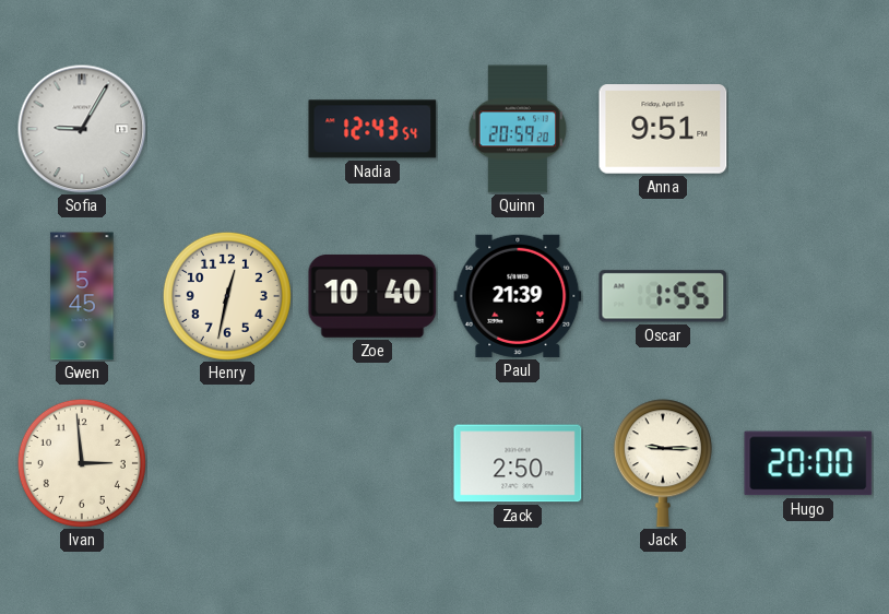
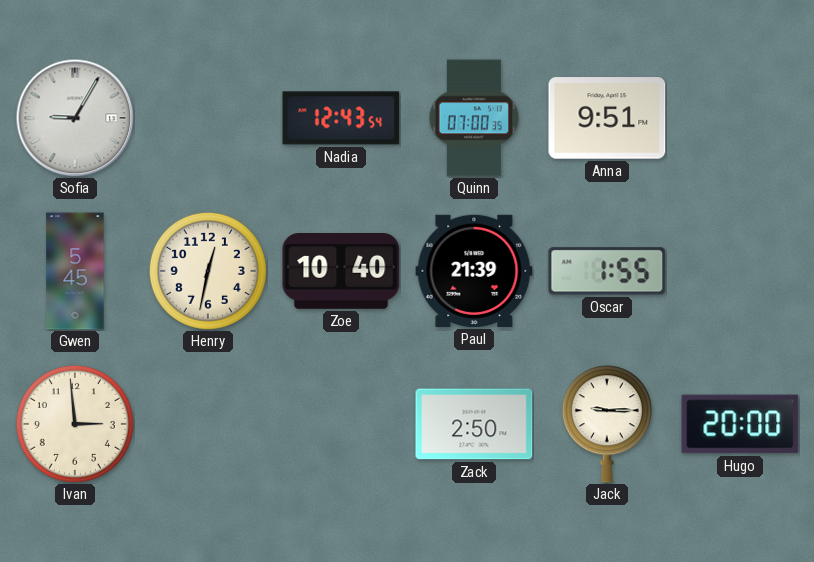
Quinn: 20:59 -> 07:00 (474, 118)
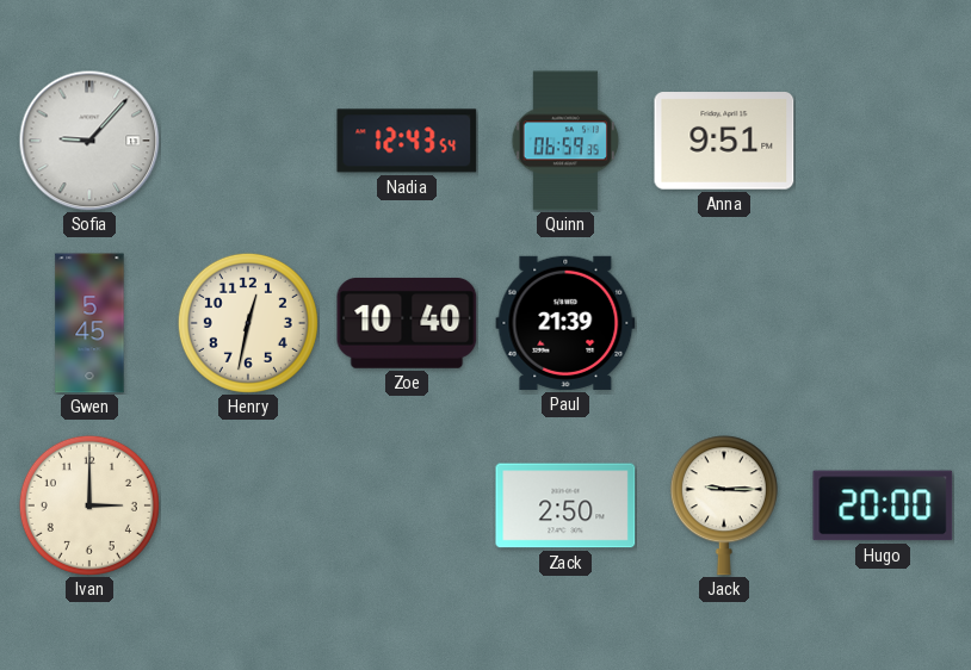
Sofia: 9:05 -> 9:07 (89, 141)
Quinn: 07:00 -> 06:59 (565, 141)
Oscar: 1:55 -> none (607, 271)
Ivan: 2:59 -> 3:00 (89, 505)
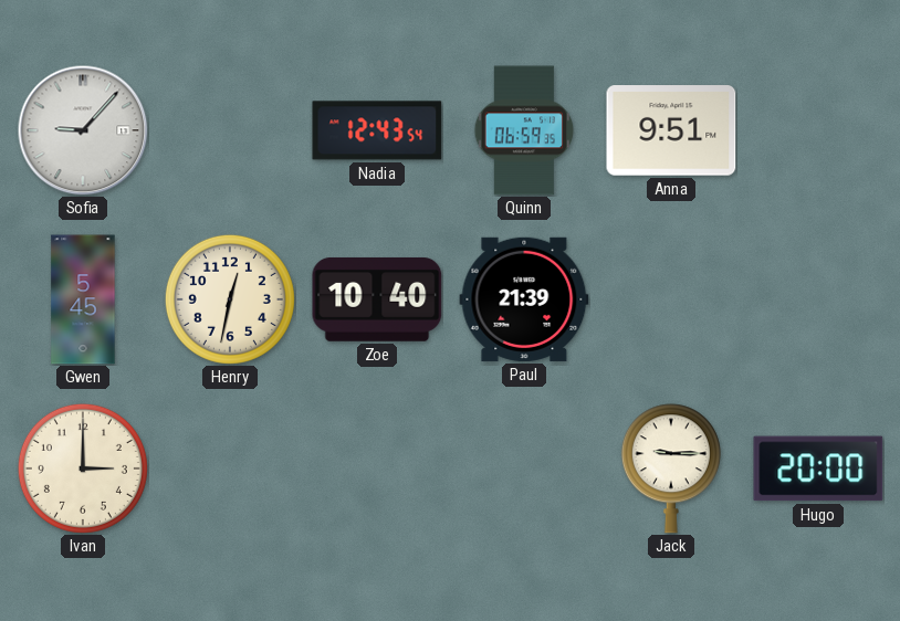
Zack: 2:50 -> none (565, 505)
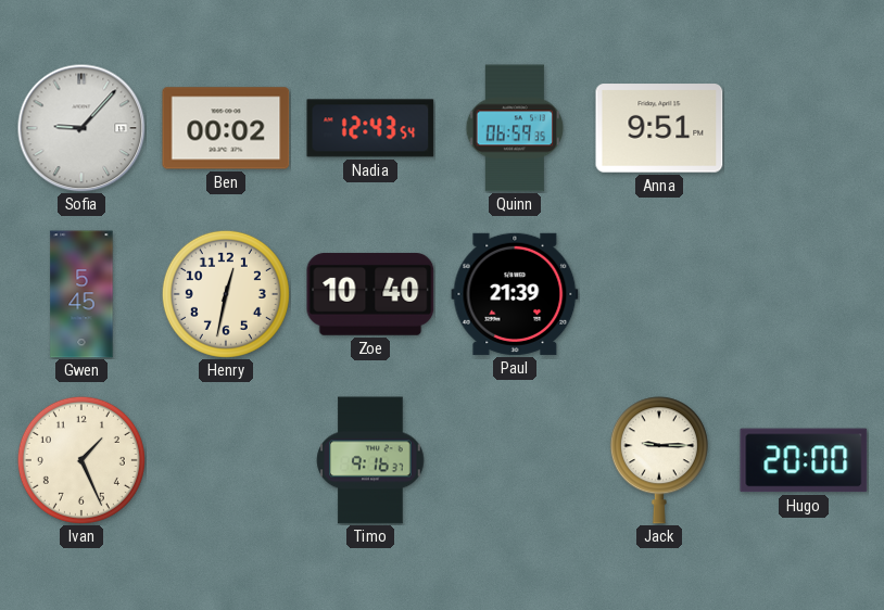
Ben: none -> 00:02 (226, 128)
Ivan: 3:00 -> 1:26 (81, 460)
Timo: none -> 9:16 (370, 460)
